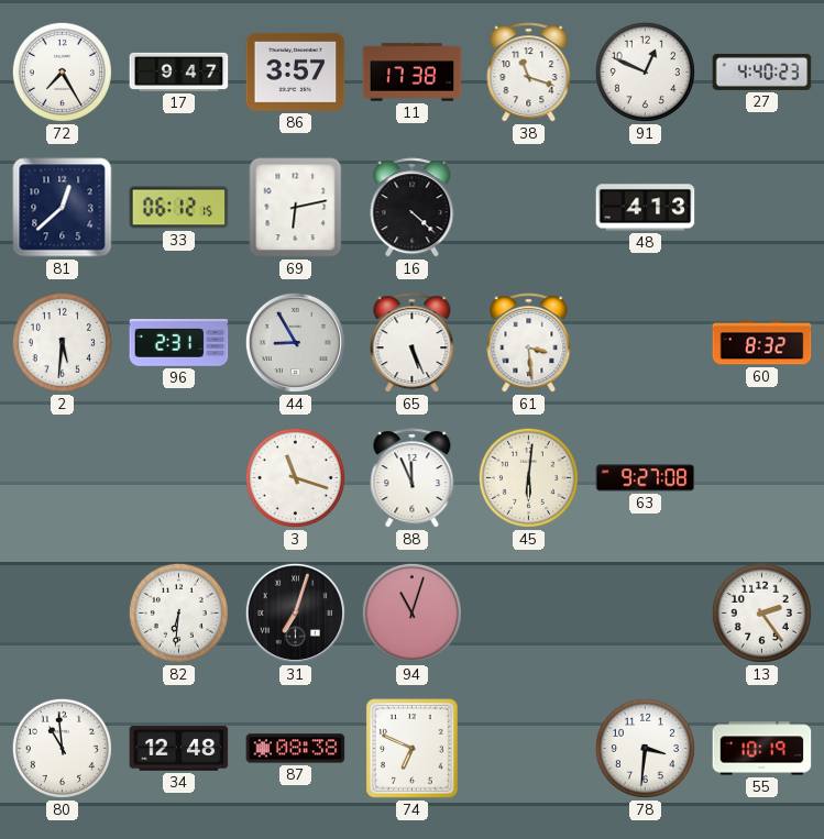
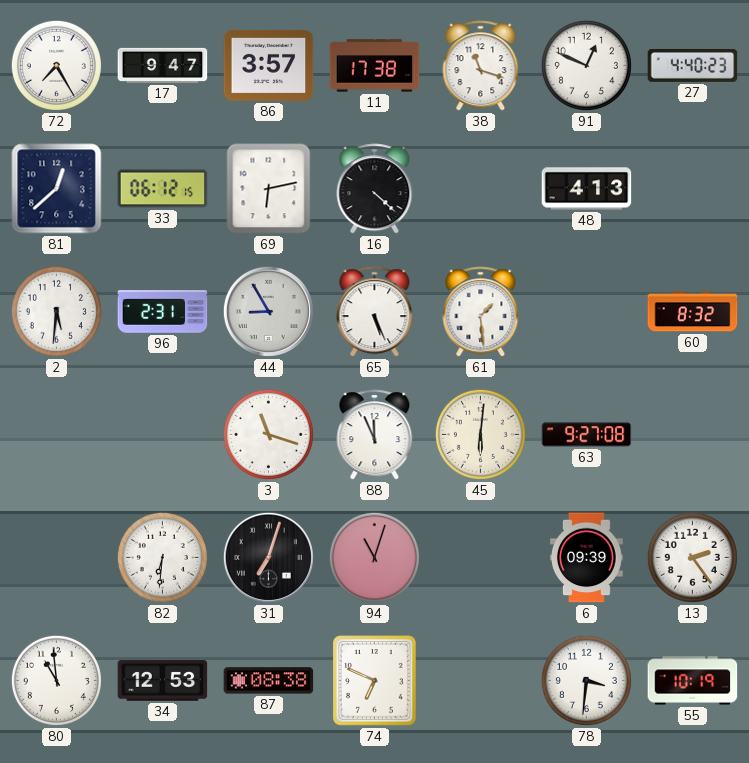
61: 3:29 -> 1:29 (481, 312)
6: none -> 09:39 (586, 558)
34: 12:48 -> 12:53 (163, 681)
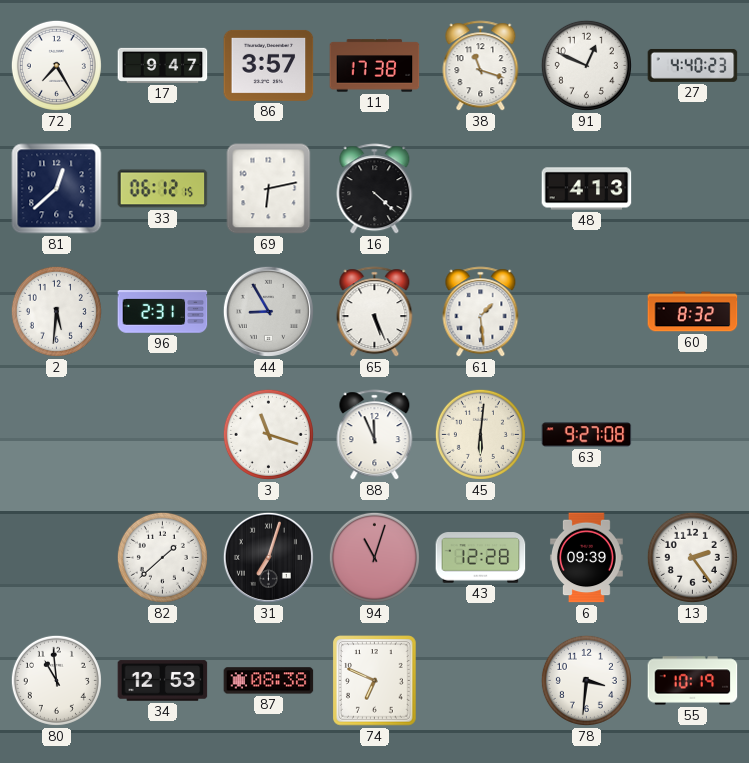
82: 6:31 -> 1:38 (162, 557)
43: none -> 12:28 (481, 558)
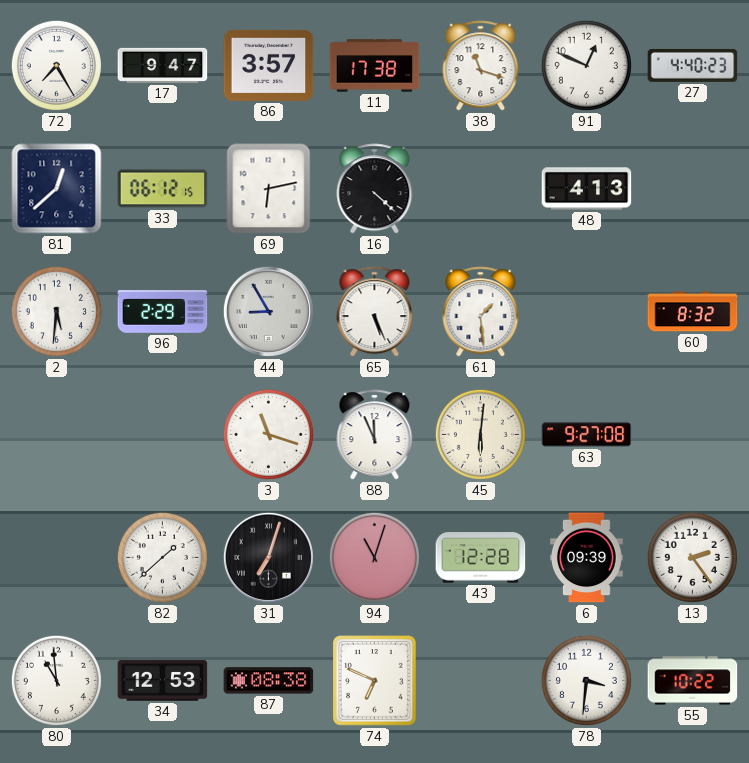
96: 2:31 -> 2:29 (163, 312)
55: 10:19 -> 10:22 (693, 681)
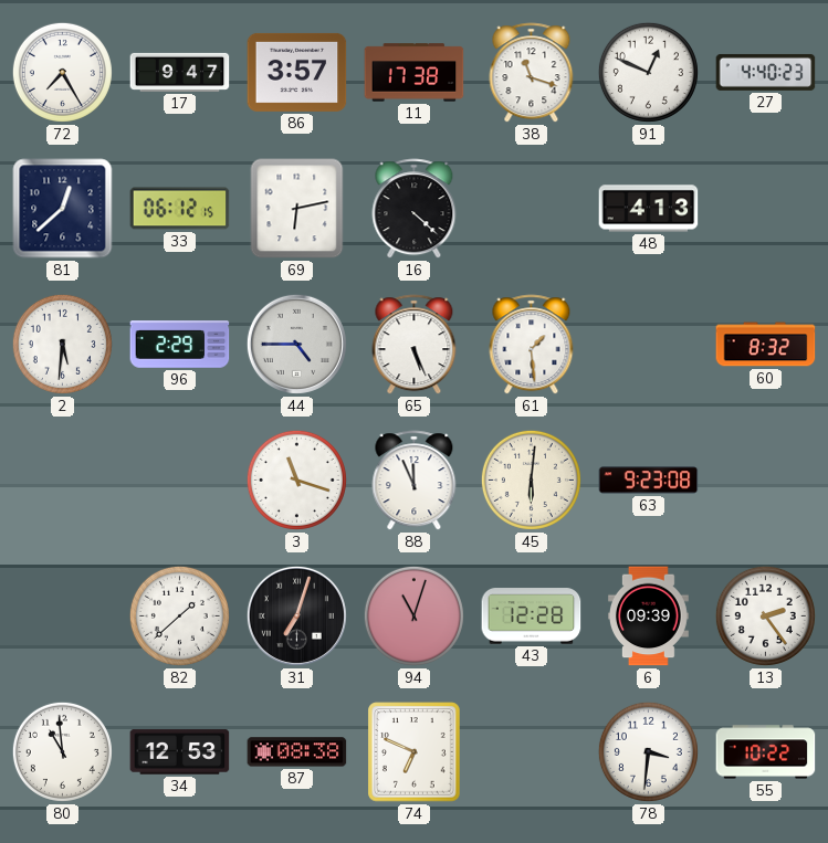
44: 8:55 -> 4:45 (296, 344)
63: 9:27 -> 9:23 (649, 481)
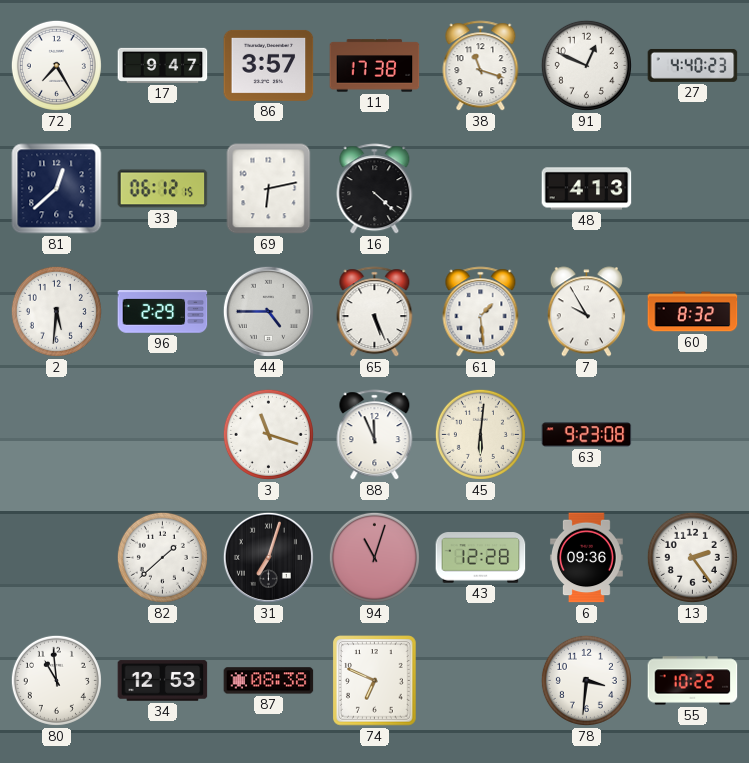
7: none -> 9:55 (586, 312)
6: 09:39 -> 09:36 (586, 558)
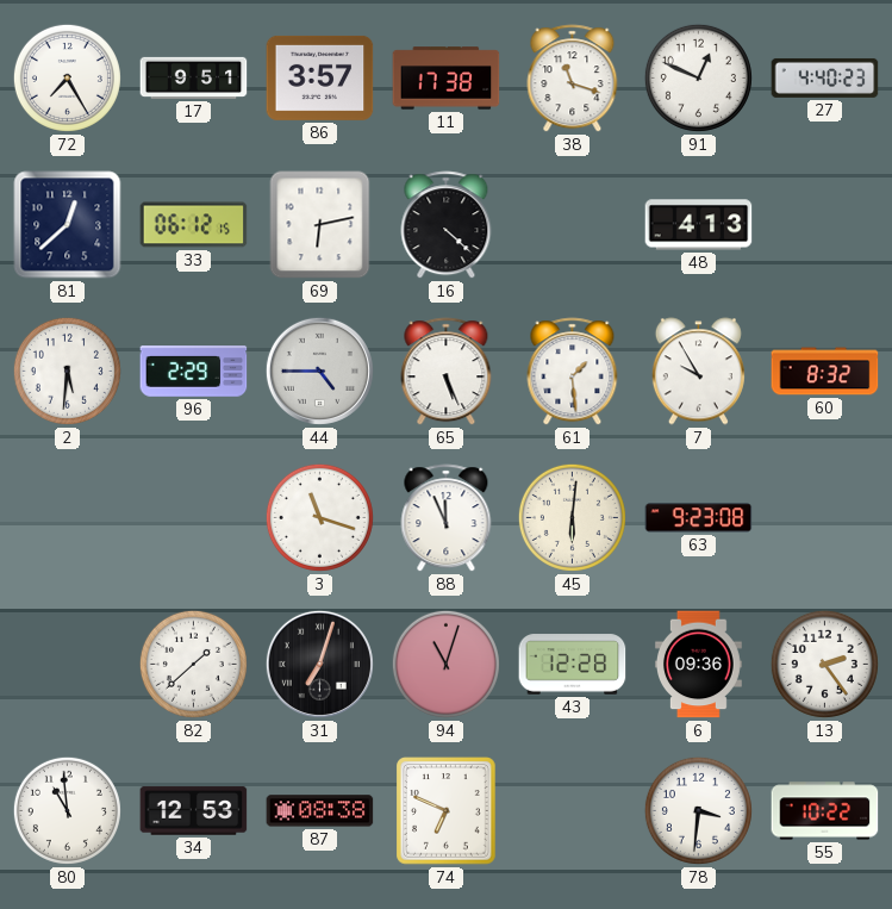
17: 9:47 -> 9:51 (194, 77)
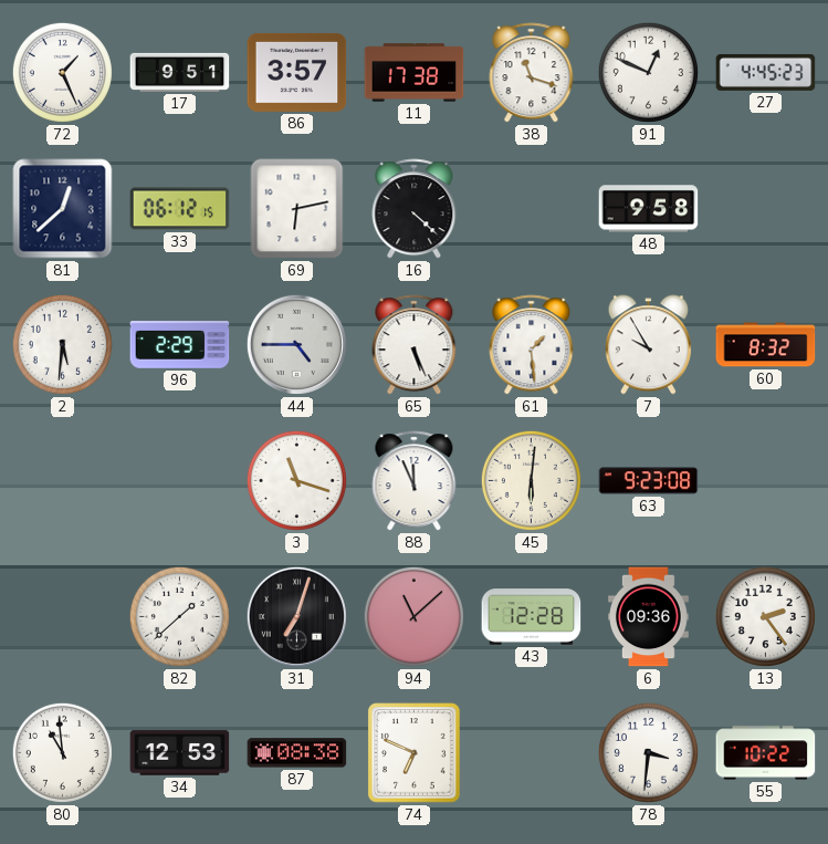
72: 7:25 -> 1:26 (62, 72)
27: 4:40 -> 4:45 (766, 72)
48: 4:13 -> 9:58 (649, 209)
94: 11:03 -> 11:08 (413, 616)
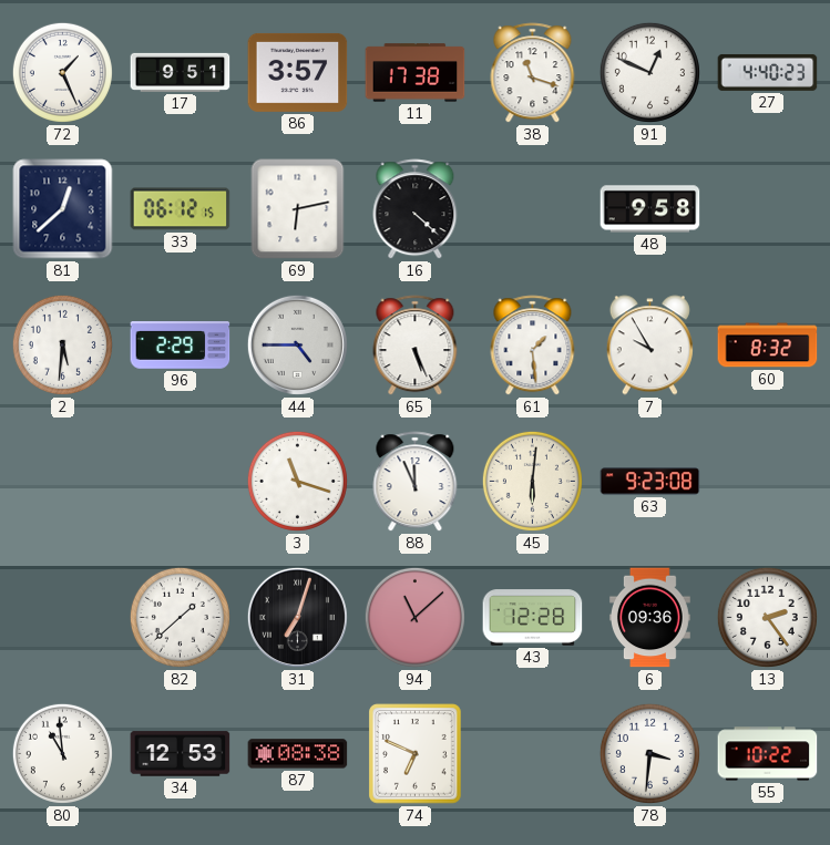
27: 4:45 -> 4:40 (768, 72)
